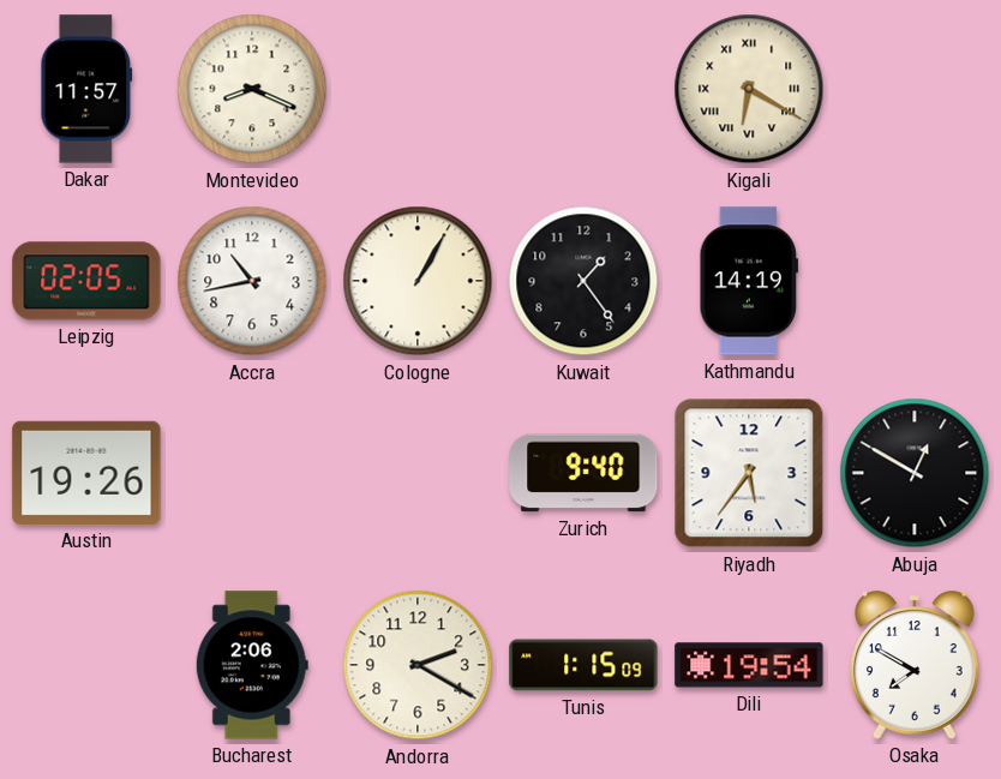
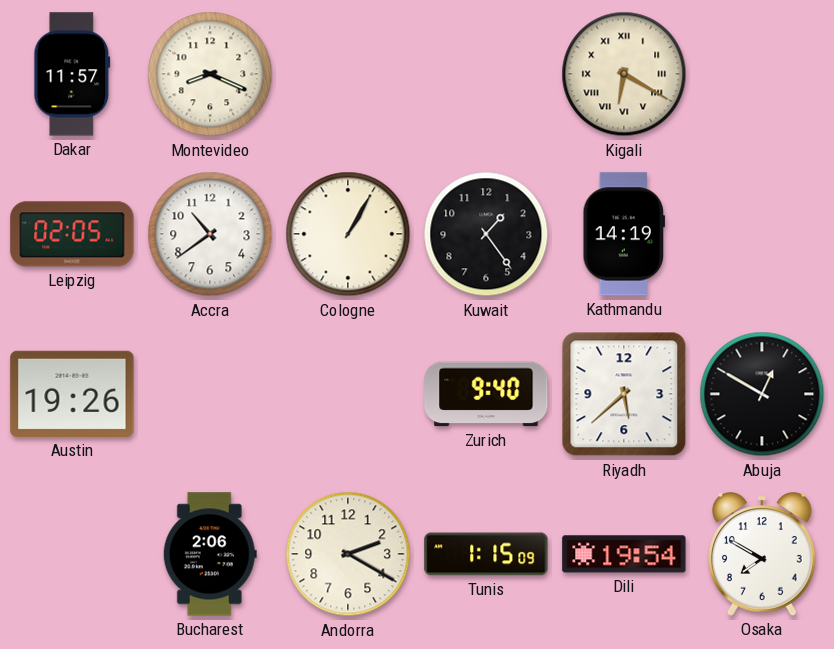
Accra: 10:43 -> 10:39 (210, 234)
Riyadh: 5:36 -> 5:38 (624, 394)
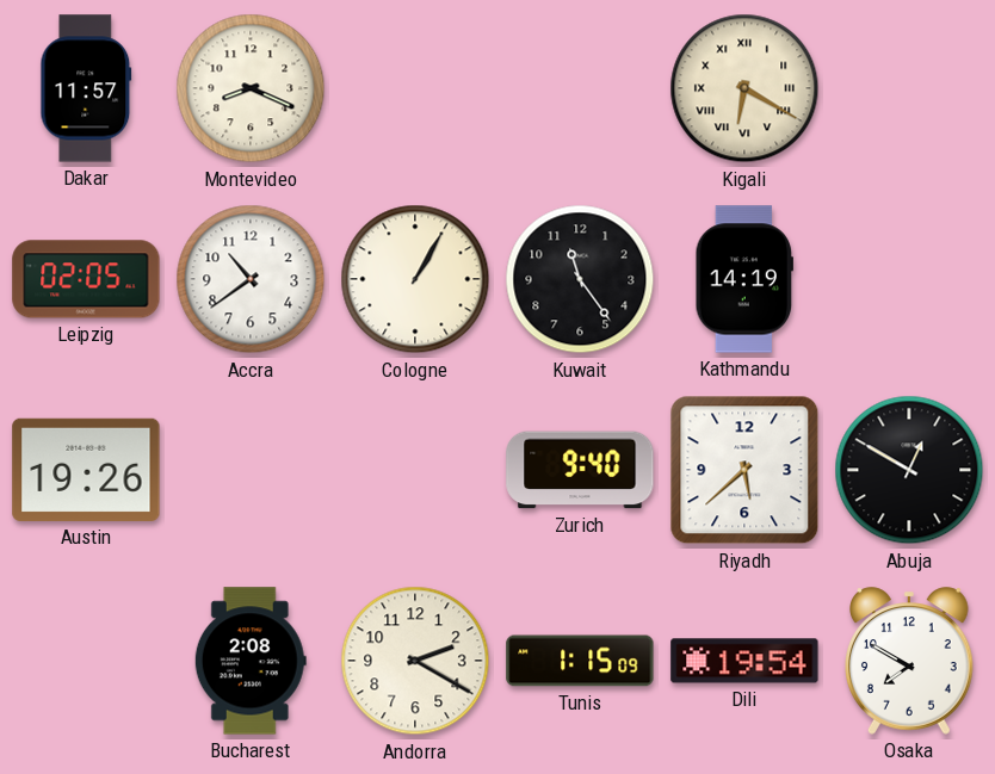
Kuwait: 1:24 -> 11:24 (580, 279)
Bucharest: 2:06 -> 2:08 (251, 661)
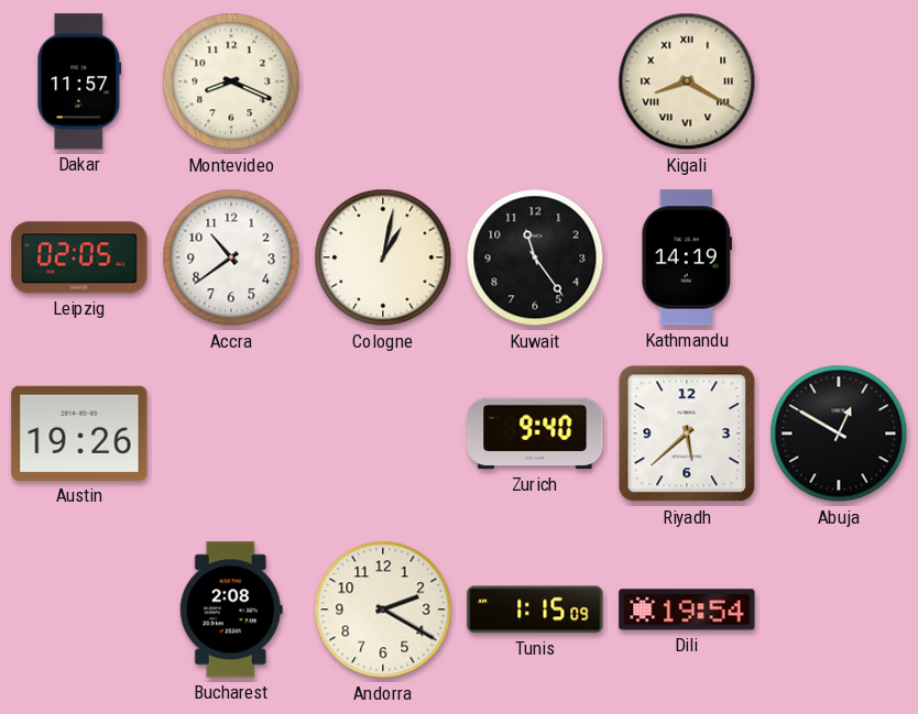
Kigali: 6:20 -> 8:20 (687, 81)
Cologne: 1:05 -> 1:02 (383, 257)
Osaka: 7:50 -> none (910, 661)
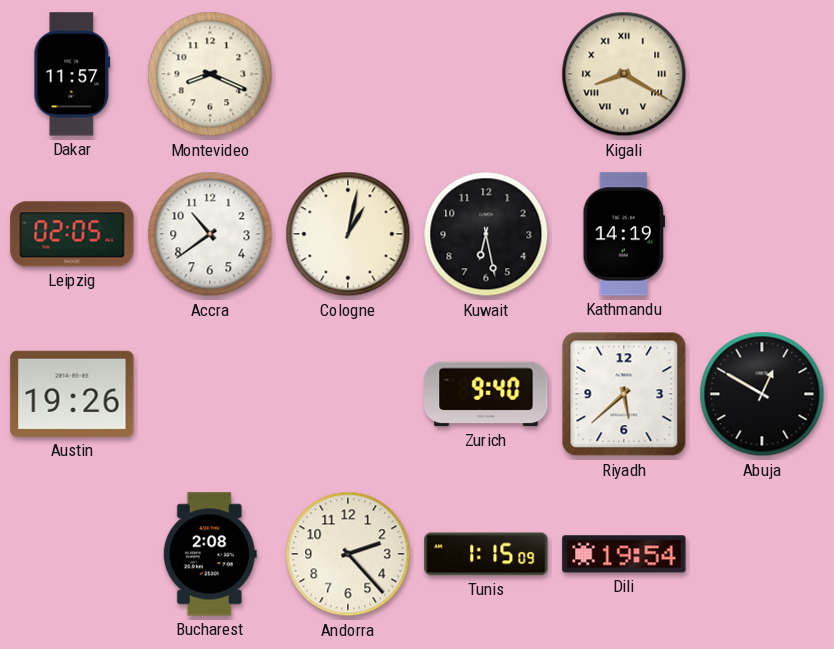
Kuwait: 11:24 -> 6:28 (486, 234)
Andorra: 2:20 -> 2:23 (348, 554)
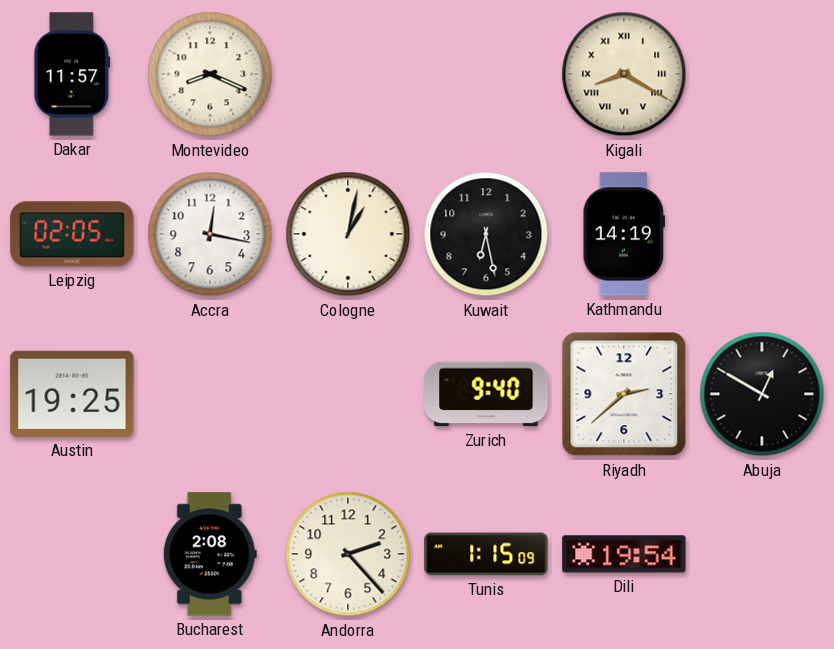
Accra: 10:39 -> 12:17 (210, 234)
Austin: 19:26 -> 19:25 (72, 394)
Riyadh: 5:38 -> 2:38 (624, 394)
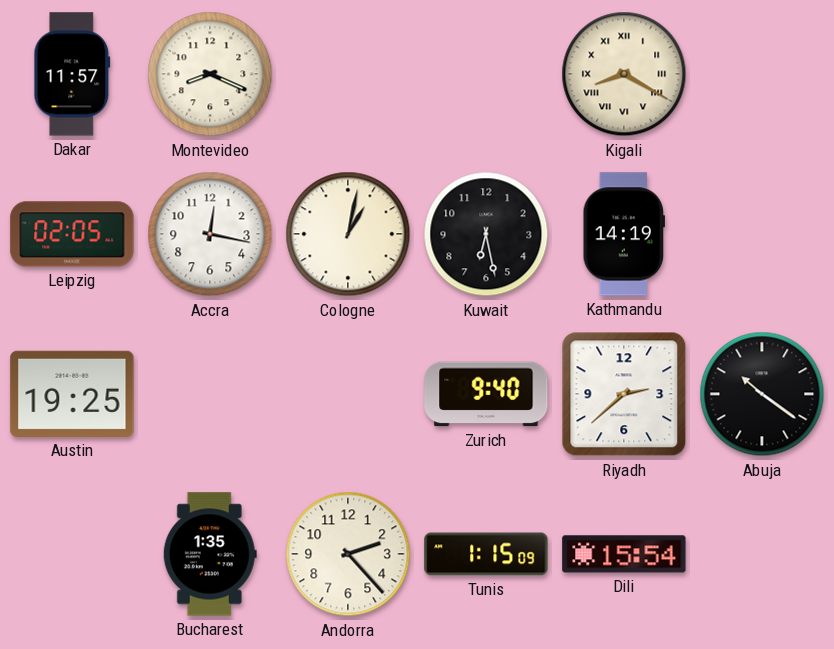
Abuja: 12:50 -> 10:21 (762, 394)
Bucharest: 2:08 -> 1:35 (210, 554)
Dili: 19:54 -> 15:54 (624, 554)
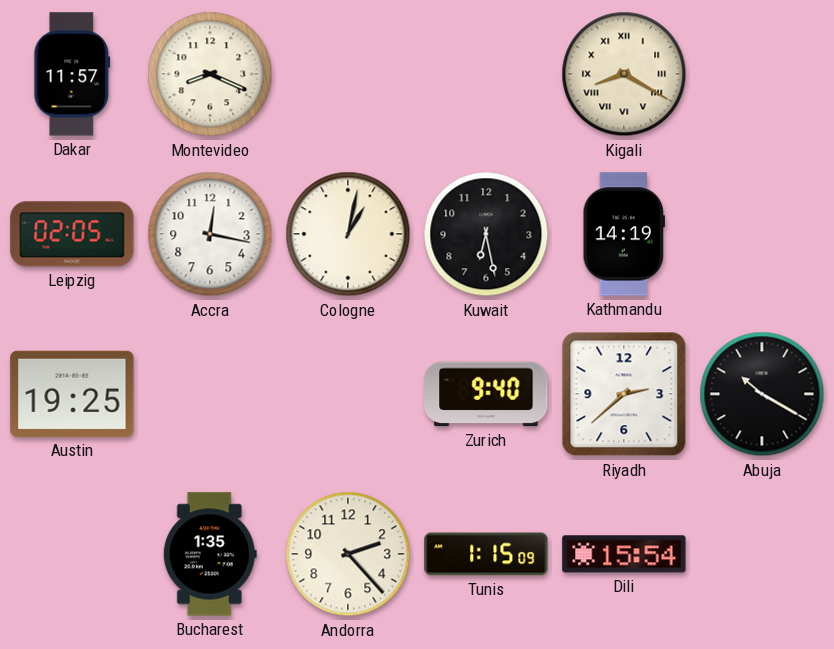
Abuja: 10:21 -> 10:20 (762, 394)
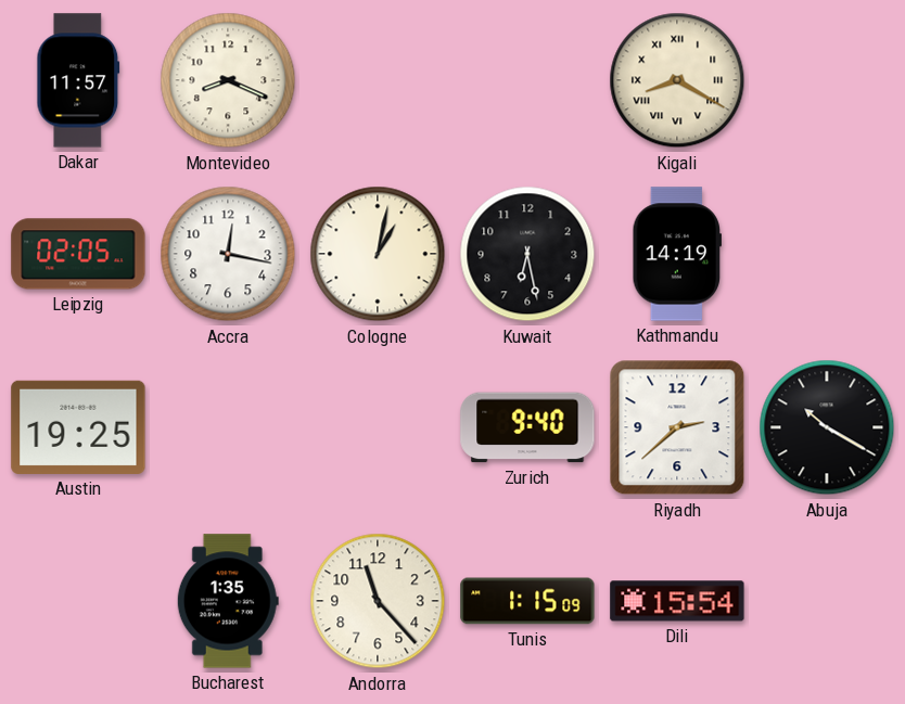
Andorra: 2:23 -> 11:23 (378, 601)
